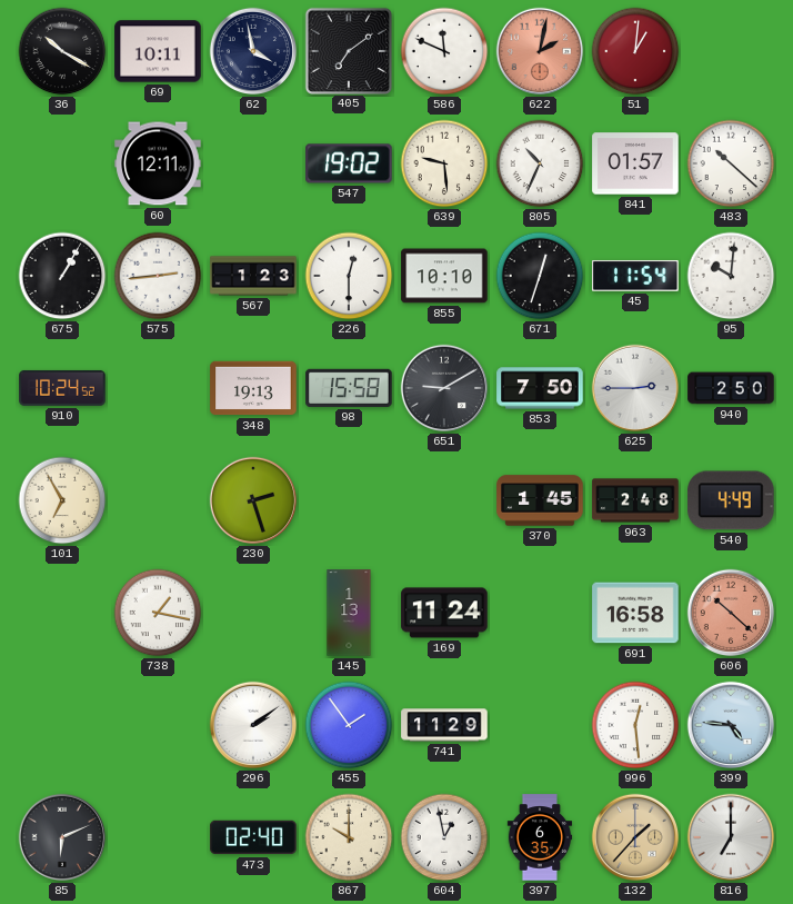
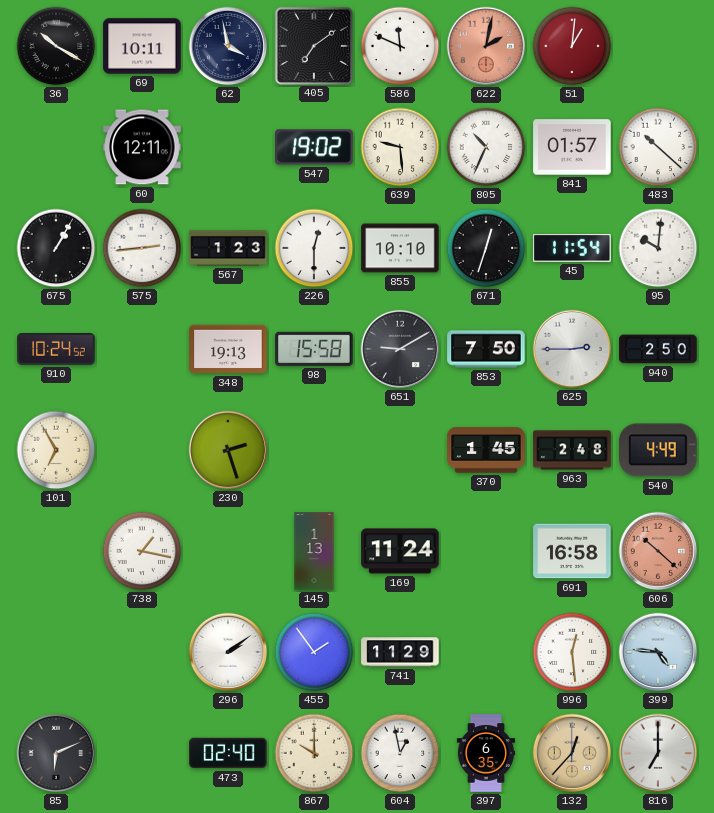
132: 1:37 -> 12:37 (572, 753)
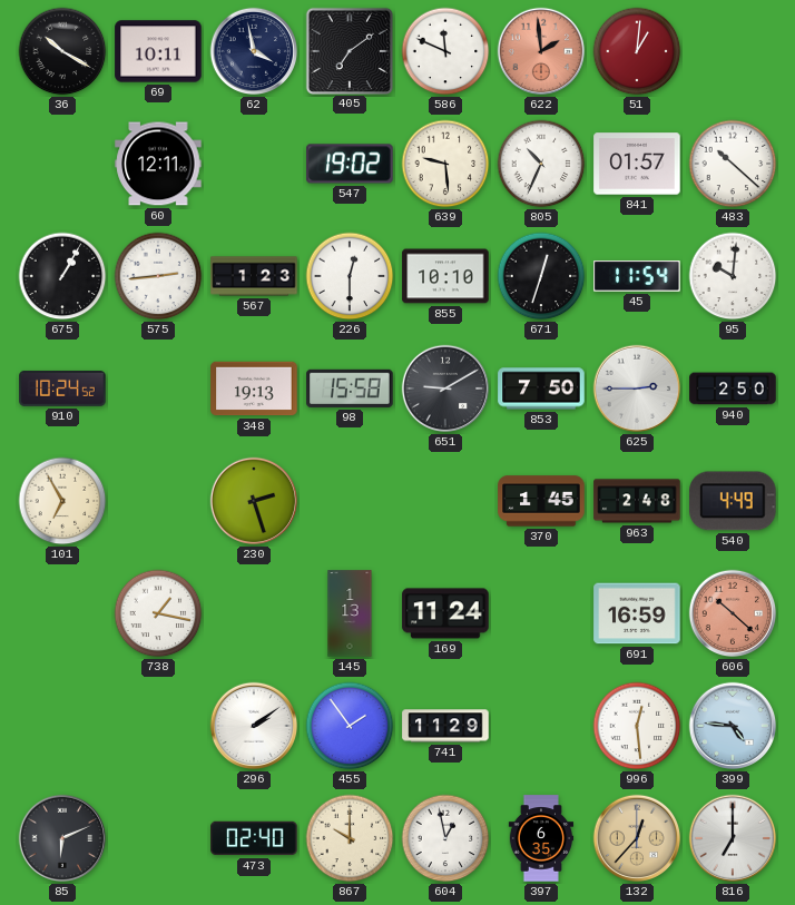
622: 2:02 -> 1:59 (541, 51)
691: 16:58 -> 16:59 (637, 613)
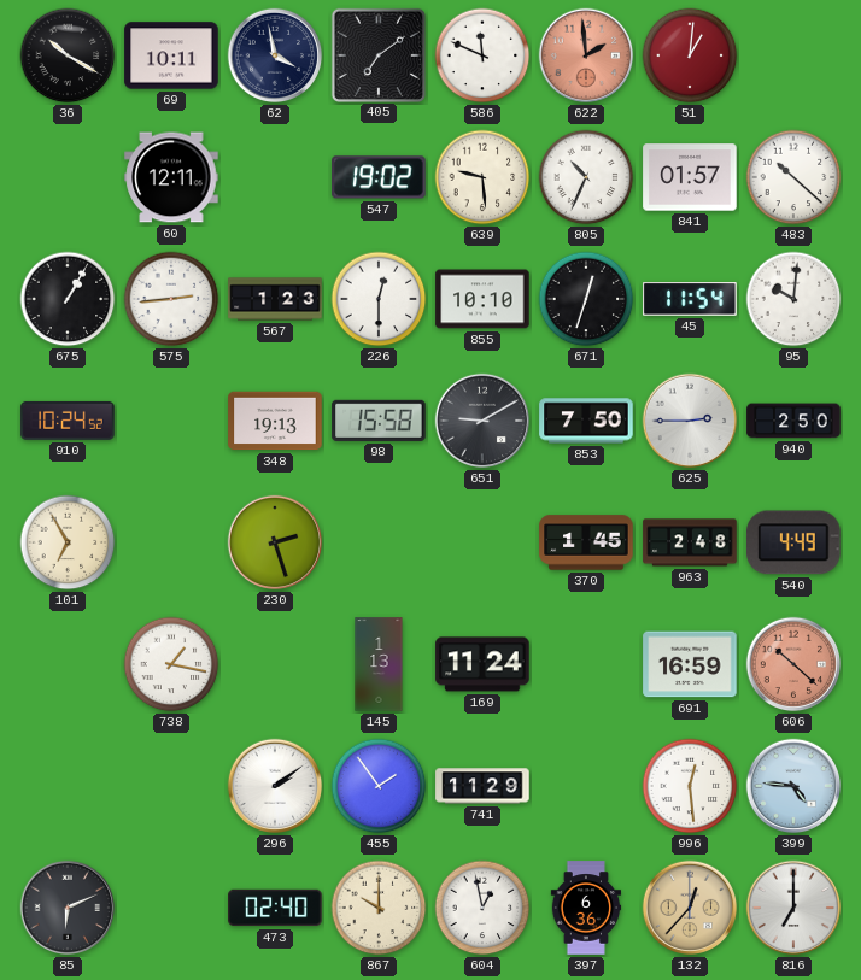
397: 6:35 -> 6:36 (586, 908)
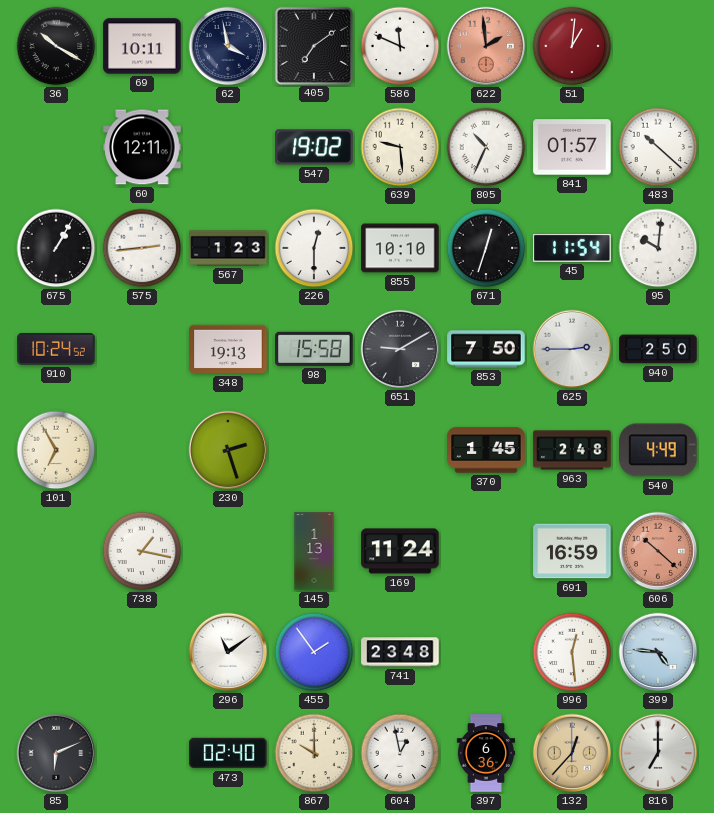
296: 2:09 -> 11:09 (228, 652)
741: 11:29 -> 23:48 (400, 652)
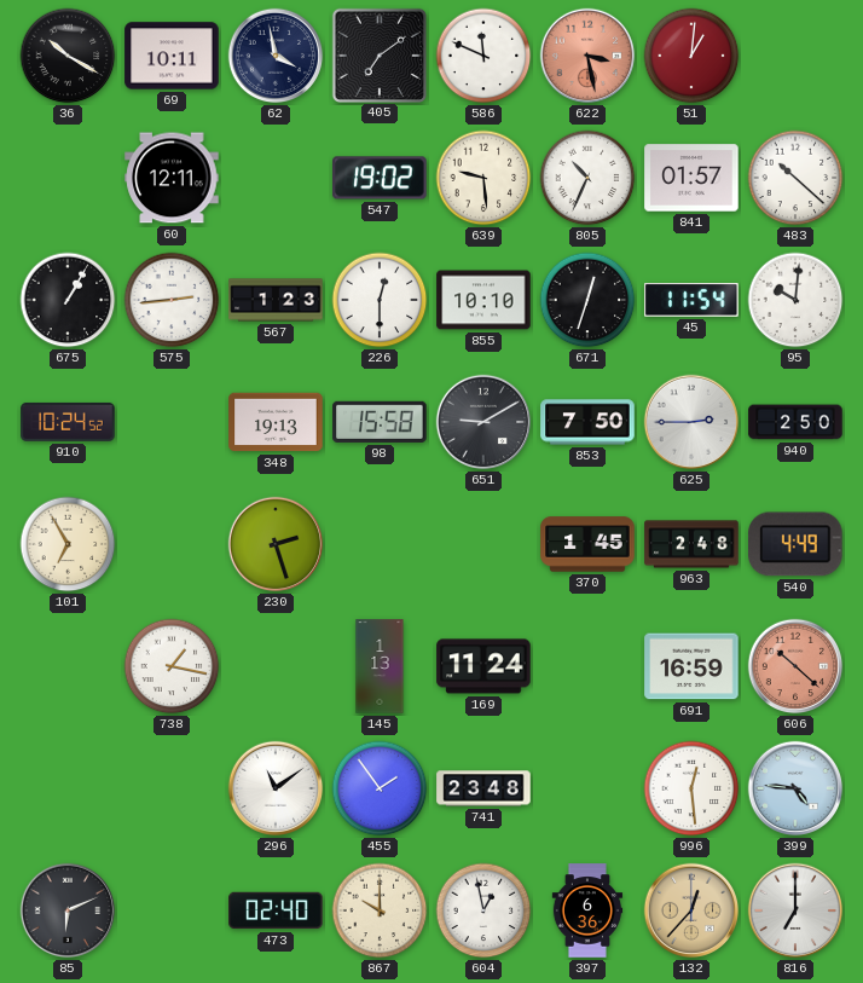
622: 1:59 -> 3:28 (587, 56)
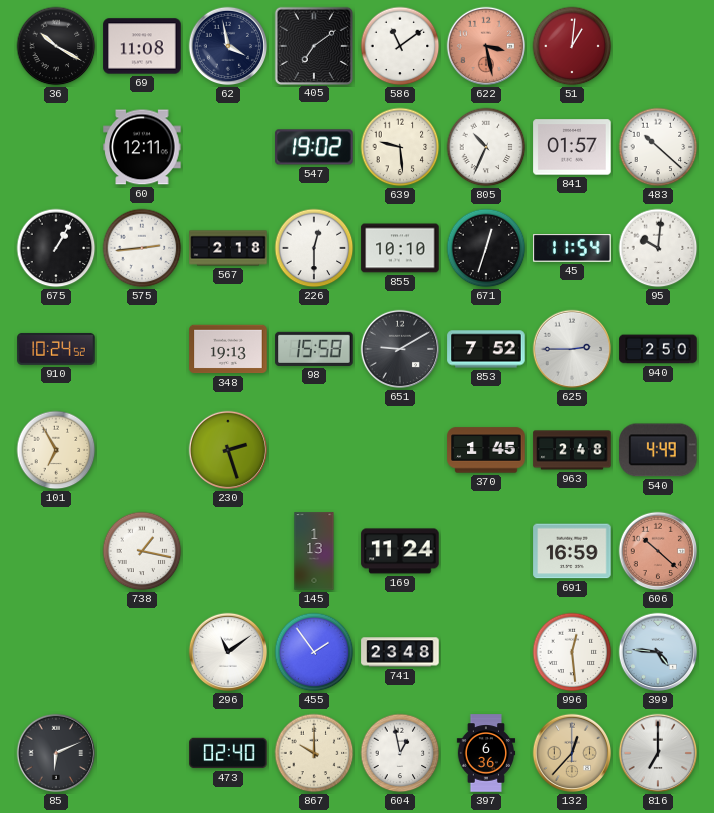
69: 10:11 -> 11:08 (142, 46)
586: 11:49 -> 11:09 (400, 46)
567: 1:23 -> 2:18 (228, 248)
853: 7:50 -> 7:52 (486, 349)
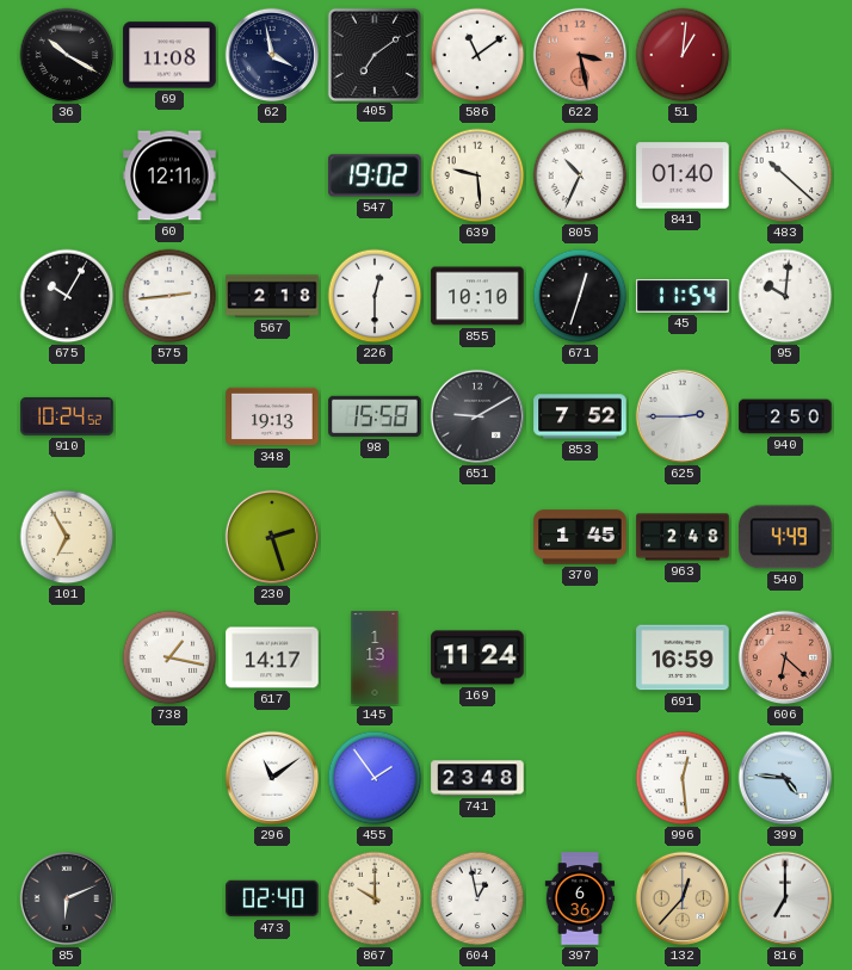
841: 01:57 -> 01:40 (683, 175)
675: 1:05 -> 10:05 (67, 296)
617: none -> 14:17 (272, 657)
606: 10:22 -> 6:22 (785, 657)
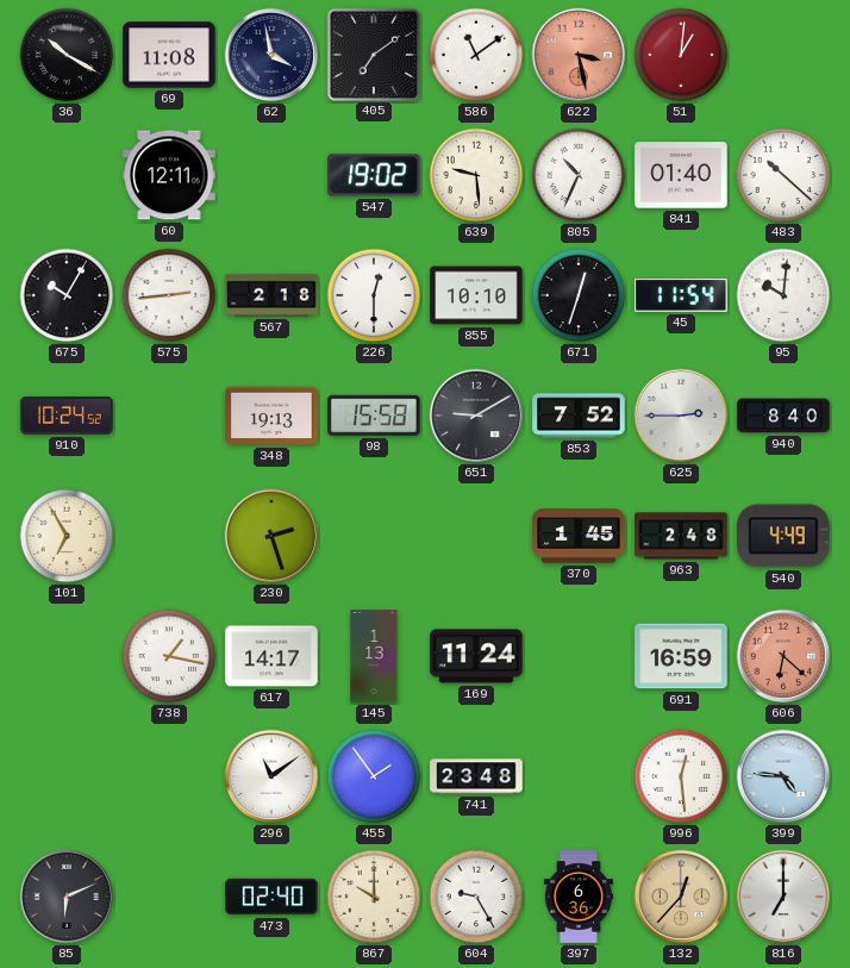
940: 2:50 -> 8:40 (783, 416)
604: 12:58 -> 9:25 (476, 897)
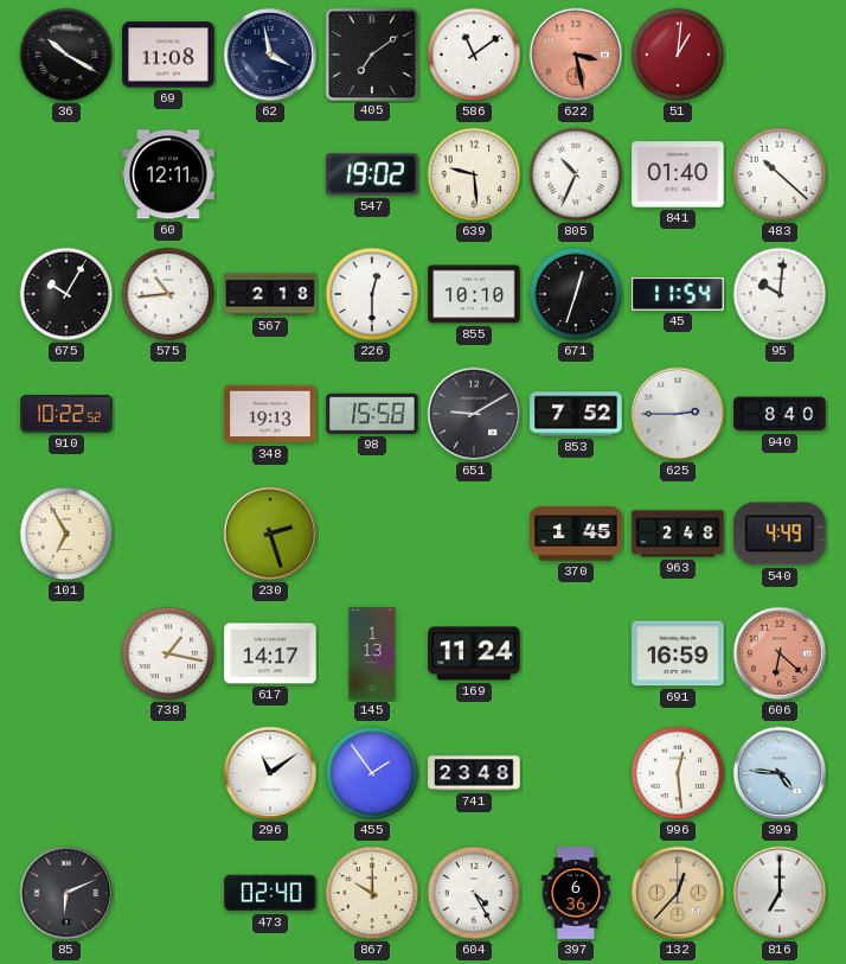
575: 2:44 -> 10:44 (168, 294)
910: 10:24 -> 10:22 (66, 414)
604: 9:25 -> 4:25 (474, 893)
